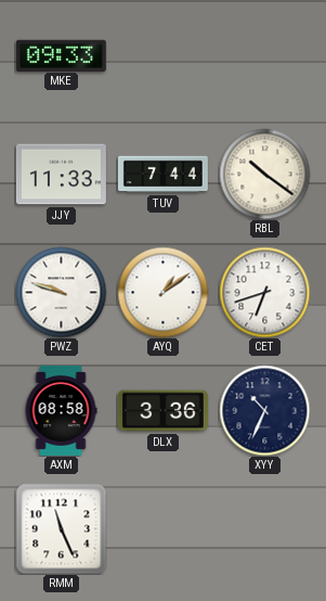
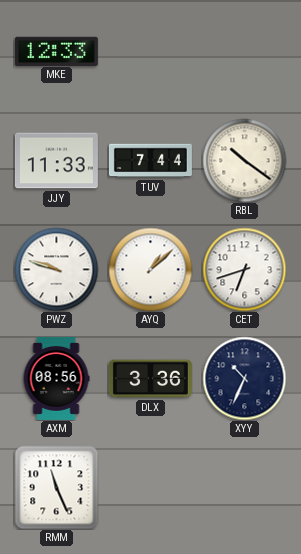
MKE: 09:33 -> 12:33 (56, 51)
AYQ: 1:09 -> 1:08 (150, 269)
AXM: 08:58 -> 08:56 (56, 378)
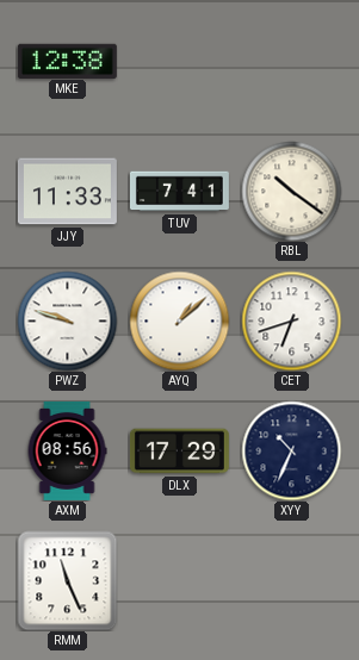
MKE: 12:33 -> 12:38 (67, 61)
TUV: 7:44 -> 7:41 (179, 192)
DLX: 3:36 -> 17:29 (179, 452)
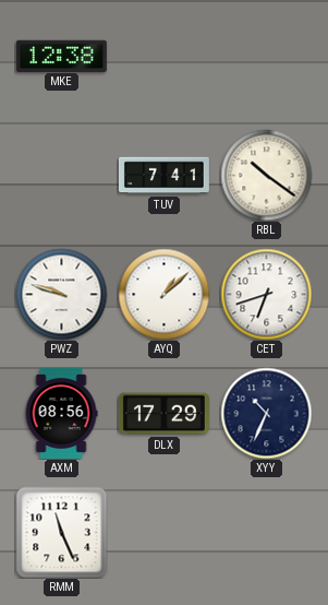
JJY: 11:33 -> none (67, 192)
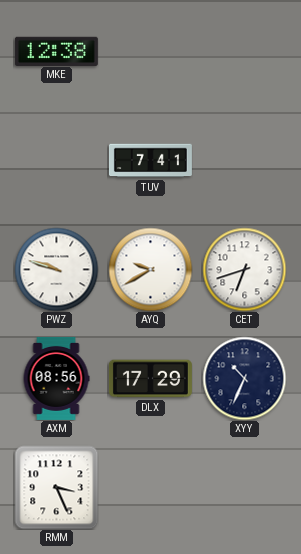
RBL: 10:21 -> none (266, 175)
AYQ: 1:08 -> 9:40 (150, 269)
RMM: 11:26 -> 3:26 (56, 487)
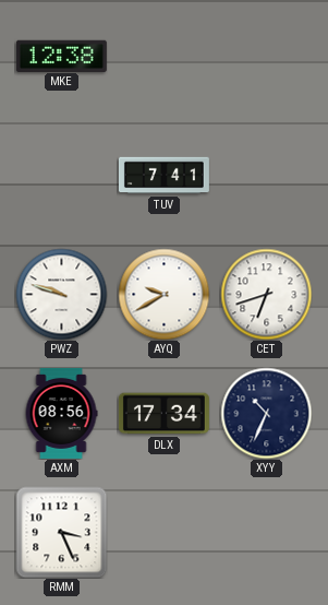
DLX: 17:29 -> 17:34 (163, 414)
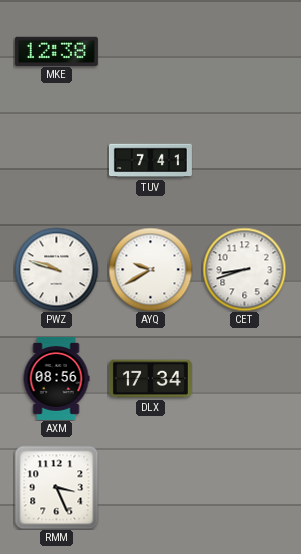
CET: 6:42 -> 8:42 (244, 269)
XYY: 10:34 -> none (266, 413)
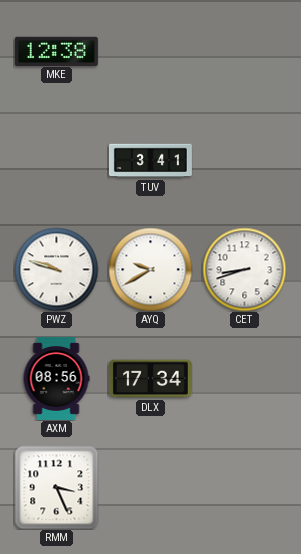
TUV: 7:41 -> 3:41 (150, 161)
